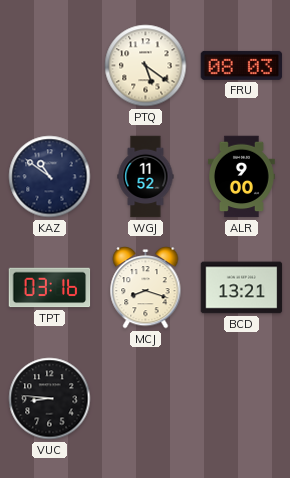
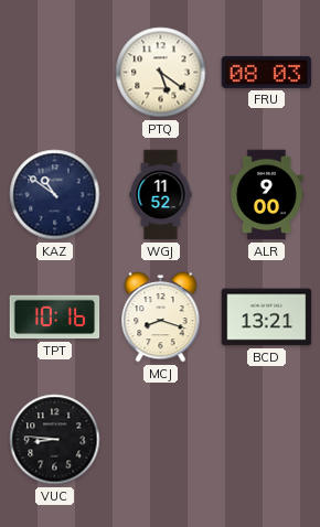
TPT: 03:16 -> 10:16 (55, 318)
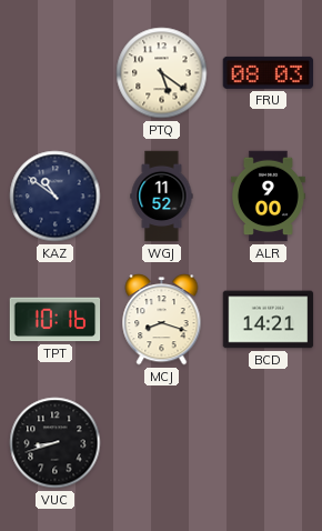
BCD: 13:21 -> 14:21 (269, 320)
VUC: 8:46 -> 8:42 (56, 443)
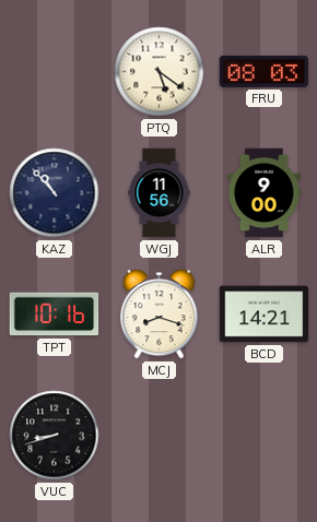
KAZ: 10:51 -> 10:53 (55, 193)
WGJ: 11:52 -> 11:56 (160, 193)
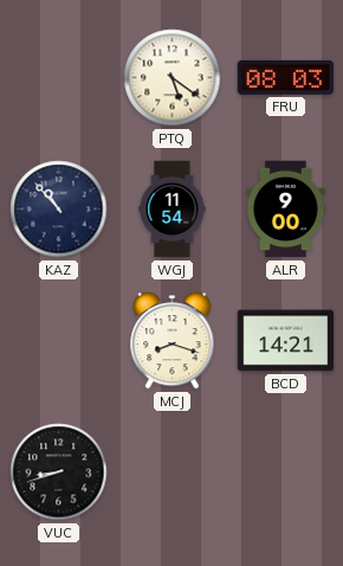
WGJ: 11:56 -> 11:54 (173, 210)
TPT: 10:16 -> none (55, 315)
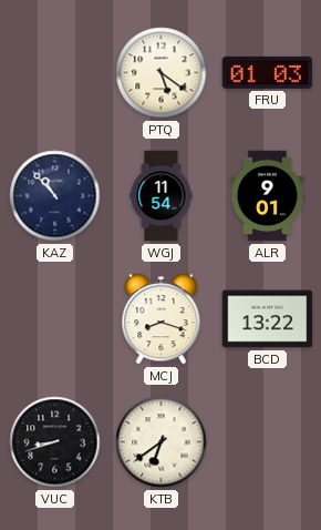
FRU: 08:03 -> 01:03 (268, 72)
ALR: 9:00 -> 9:01 (268, 196)
BCD: 14:21 -> 13:22 (268, 319)
KTB: none -> 6:39 (162, 442)
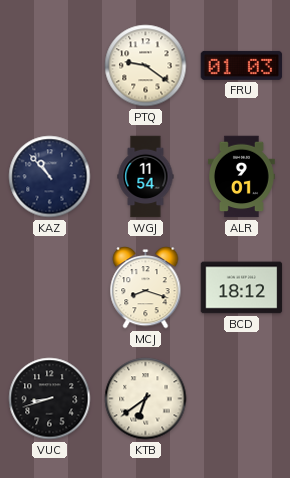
PTQ: 5:21 -> 9:21 (146, 66)
BCD: 13:22 -> 18:12 (242, 288)
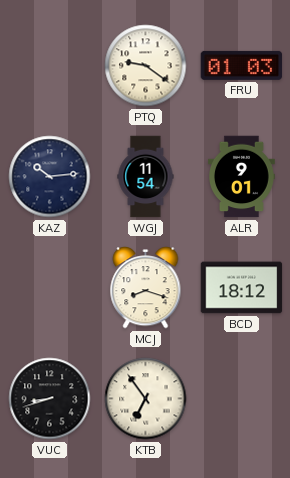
KAZ: 10:53 -> 10:14 (50, 177)
KTB: 6:39 -> 6:54 (146, 399)
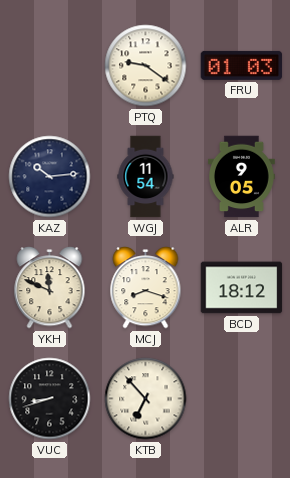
ALR: 9:01 -> 9:05 (242, 177)
YKH: none -> 11:49 (50, 288)
KTB: 6:54 -> 6:53 (146, 399)
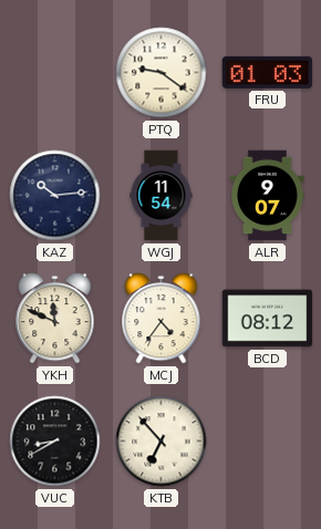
ALR: 9:05 -> 9:07 (268, 196)
MCJ: 8:18 -> 4:36 (162, 319)
BCD: 18:12 -> 08:12 (268, 319)
VUC: 8:42 -> 8:40 (55, 442)
